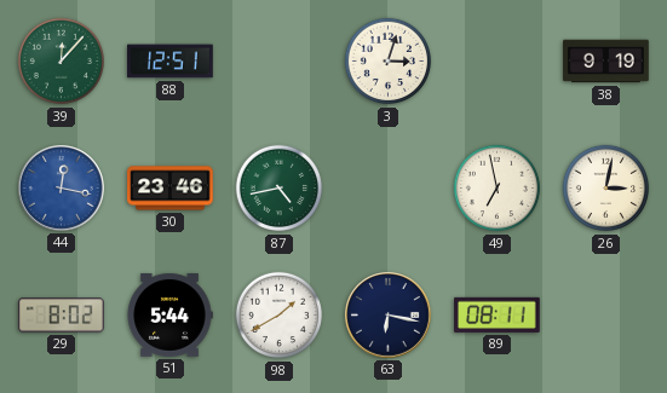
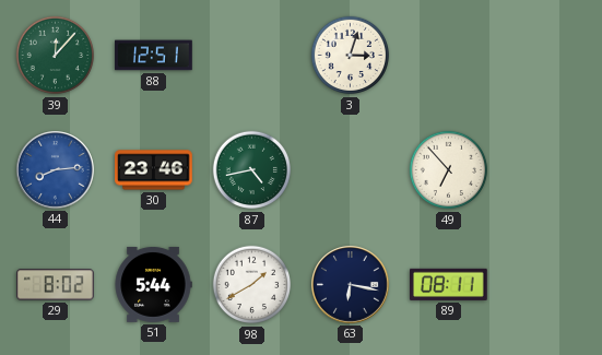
38: 9:19 -> none (606, 62)
44: 12:17 -> 8:14 (56, 170)
49: 6:58 -> 6:53 (449, 170)
26: 3:02 -> none (606, 189)
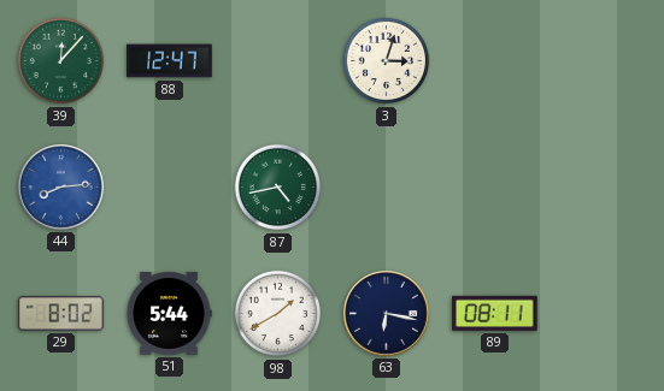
88: 12:51 -> 12:47 (170, 61)
30: 23:46 -> none (154, 170)
49: 6:53 -> none (449, 170)
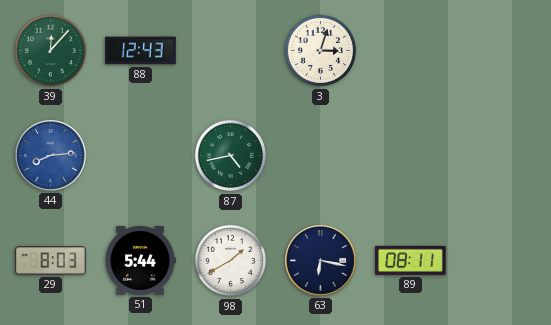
88: 12:47 -> 12:43 (141, 51)
29: 8:02 -> 8:03 (51, 261)
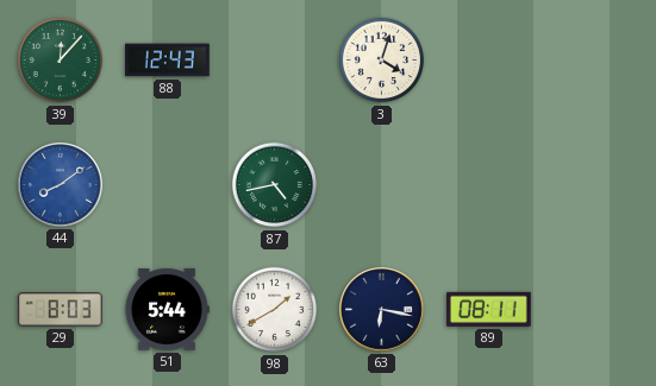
3: 3:03 -> 4:03 (382, 61)
44: 8:14 -> 8:09 (61, 185)
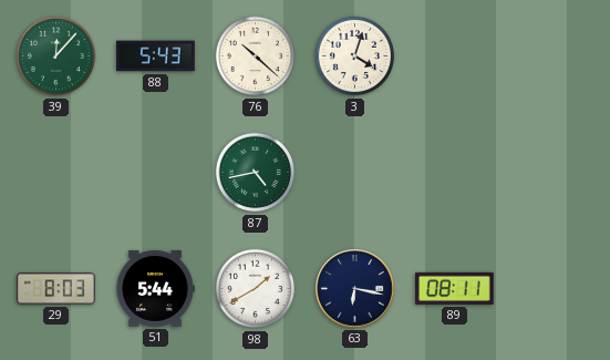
88: 12:43 -> 5:43 (156, 56)
76: none -> 10:22 (256, 56)
44: 8:09 -> none (61, 185)
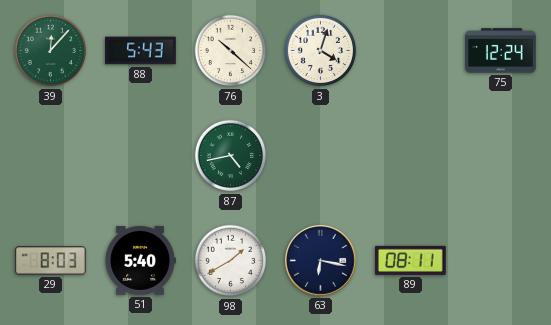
75: none -> 12:24 (501, 51)
51: 5:44 -> 5:40 (140, 260)
